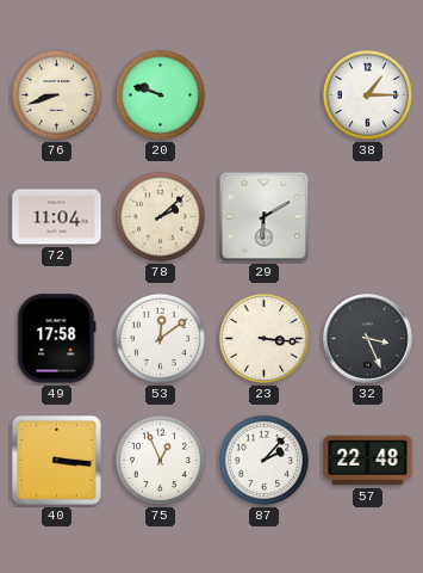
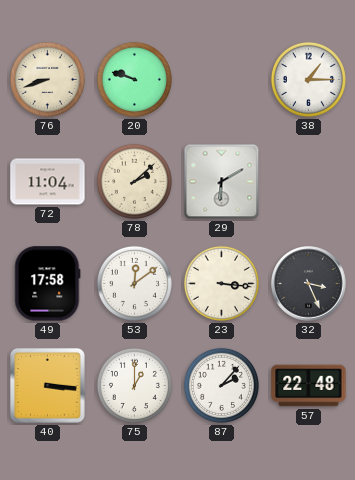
75: 12:56 -> 1:00 (134, 385)
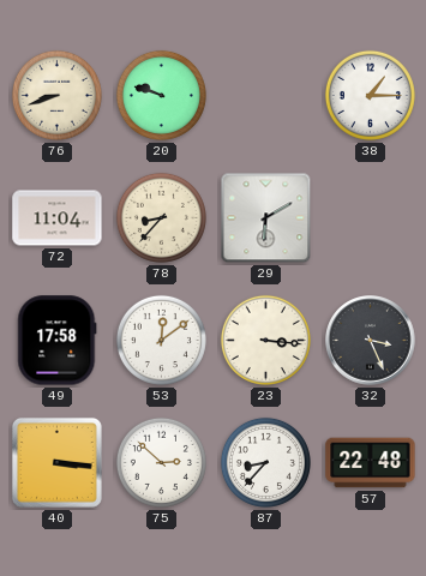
78: 2:08 -> 8:37 (161, 217)
75: 1:00 -> 2:52 (161, 462)
87: 2:07 -> 8:37 (265, 462)
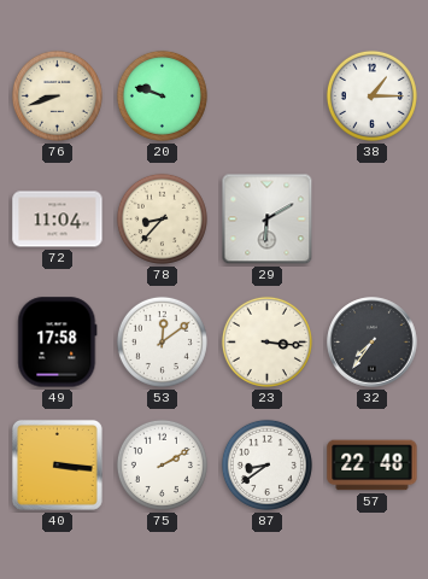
32: 3:26 -> 7:36 (373, 343)
75: 2:52 -> 2:10 (162, 464)
87: 8:37 -> 8:39 (266, 464)
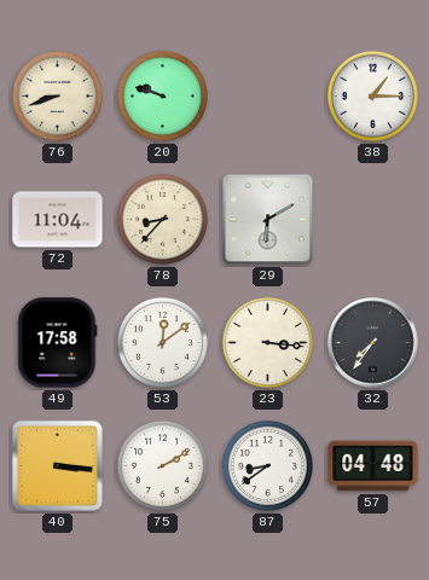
57: 22:48 -> 04:48 (373, 466)
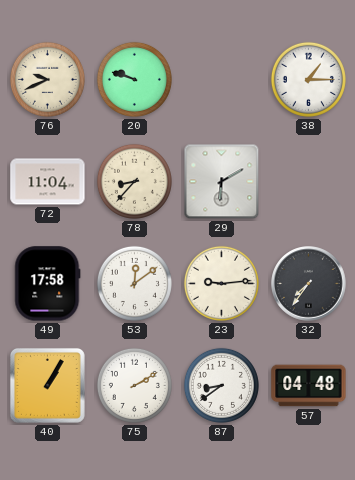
76: 8:42 -> 9:41 (47, 79)
23: 3:16 -> 9:14 (221, 283)
40: 3:16 -> 1:05 (47, 385)
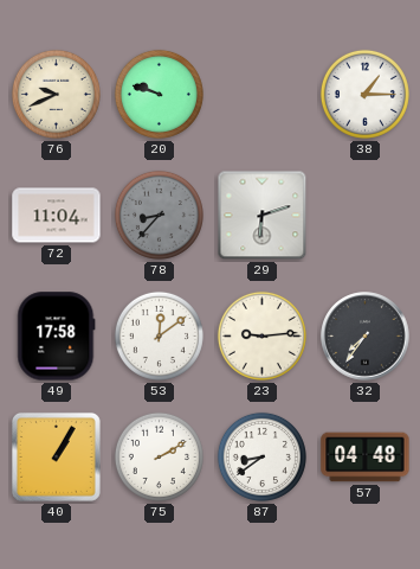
78 dial: cream -> grey (159, 215)
29: 6:10 -> 6:12 (263, 216)
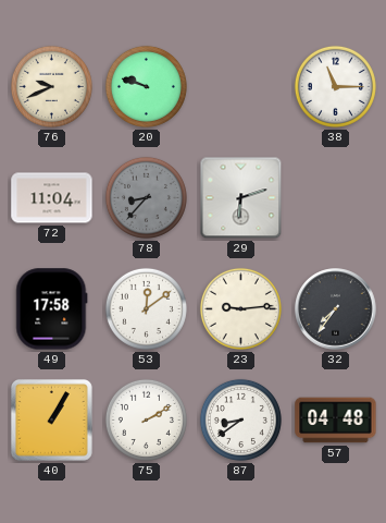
38: 1:15 -> 11:15 (335, 86)
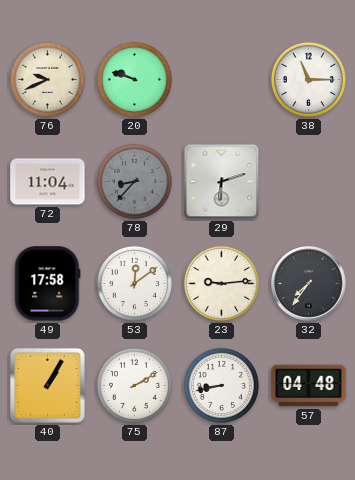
87: 8:39 -> 8:43 (221, 385)
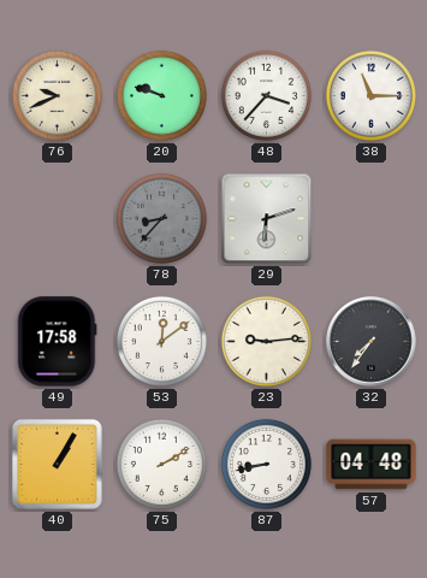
48: none -> 3:37 (266, 95)
72: 11:04 -> none (48, 182)
